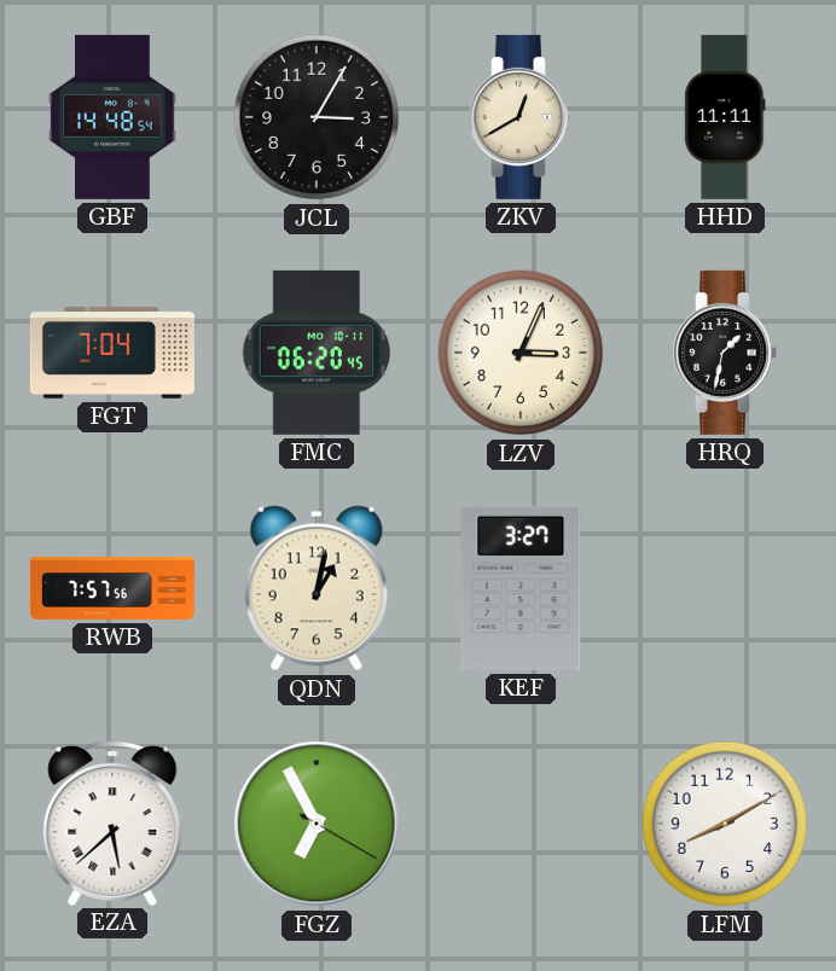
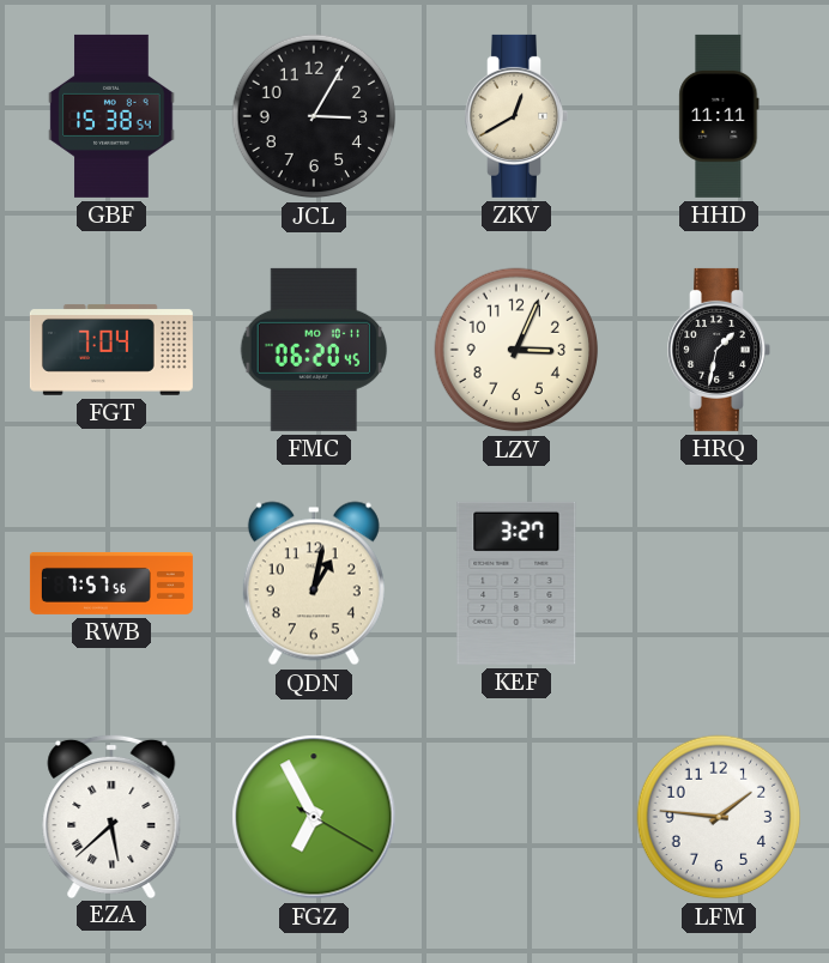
GBF: 14:48 -> 15:38 (111, 116)
LFM: 8:10 -> 1:46 (719, 817)
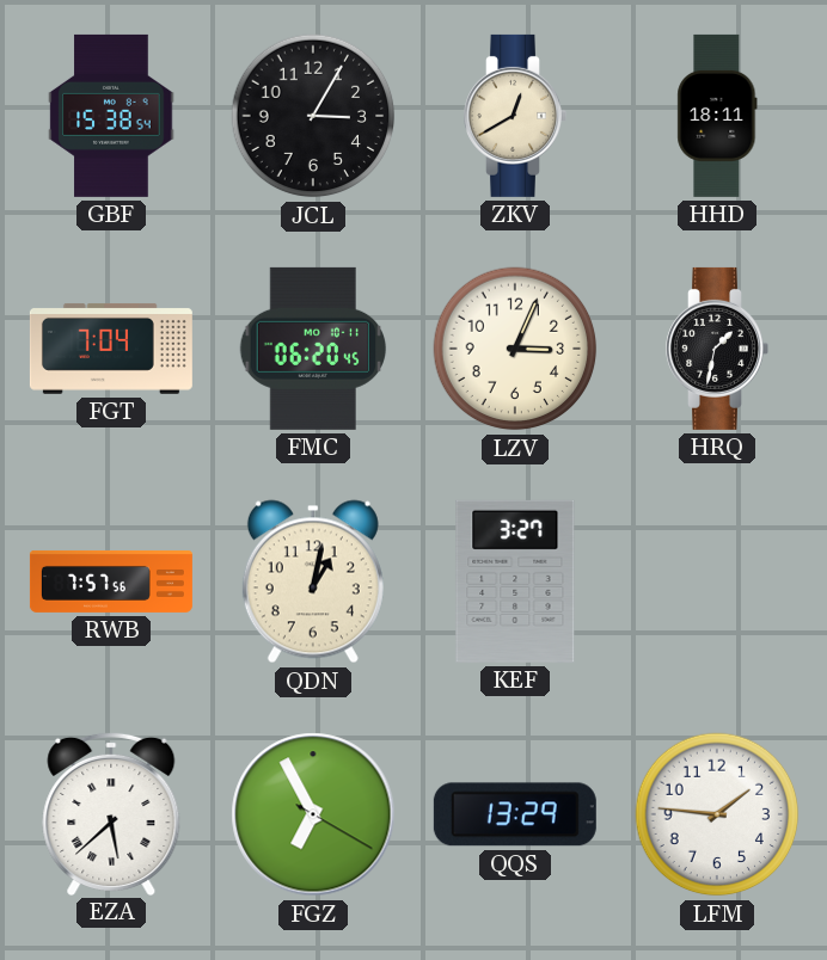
HHD: 11:11 -> 18:11 (717, 116)
QQS: none -> 13:29 (515, 814)
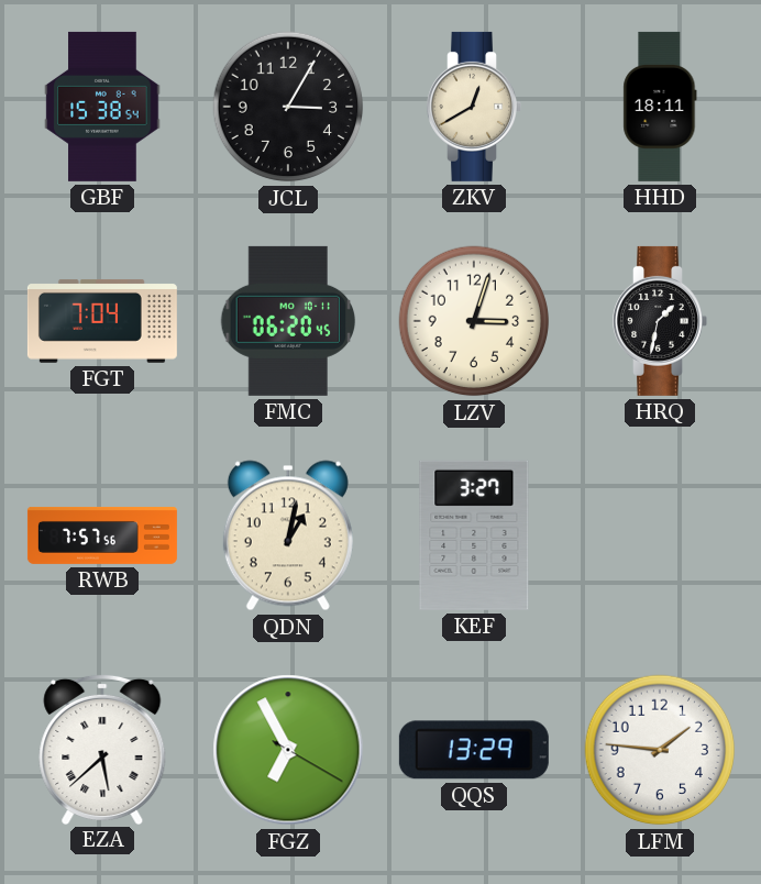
LZV: 3:04 -> 3:03 (474, 321)
